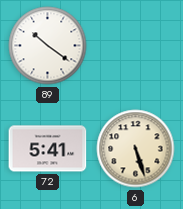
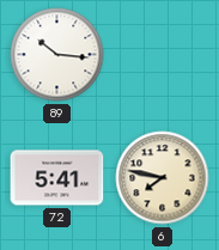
89: 10:21 -> 10:16 (57, 55)
6: 5:27 -> 7:47 (163, 178)
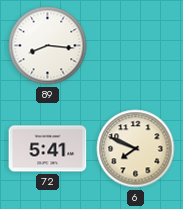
89: 10:16 -> 8:16 (48, 46)
6: 7:47 -> 7:49 (136, 149)
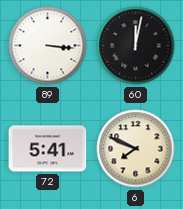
89: 8:16 -> 3:16 (48, 46)
60: none -> 12:02 (136, 46)
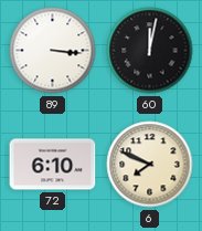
72: 5:41 -> 6:10 (53, 165)
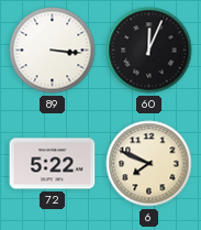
60: 12:02 -> 12:04 (149, 51)
72: 6:10 -> 5:22 (53, 164)
